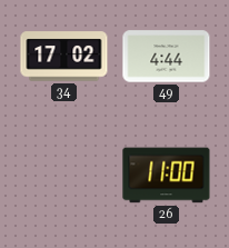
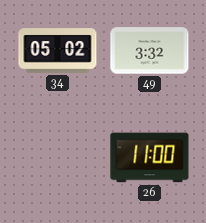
34: 17:02 -> 05:02 (58, 51)
49: 4:44 -> 3:32 (150, 51)
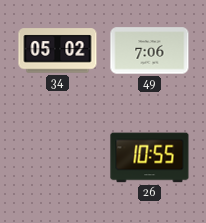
49: 3:32 -> 7:06 (150, 51)
26: 11:00 -> 10:55 (150, 158)
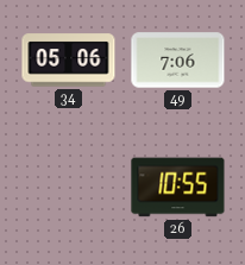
34: 05:02 -> 05:06 (69, 61)
